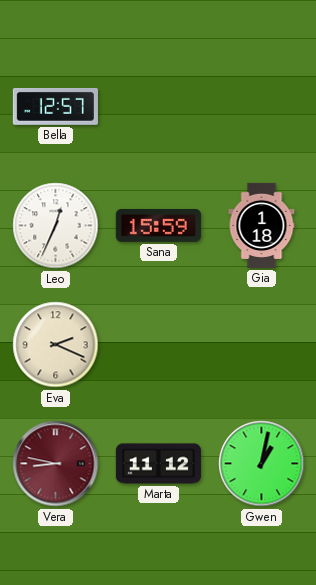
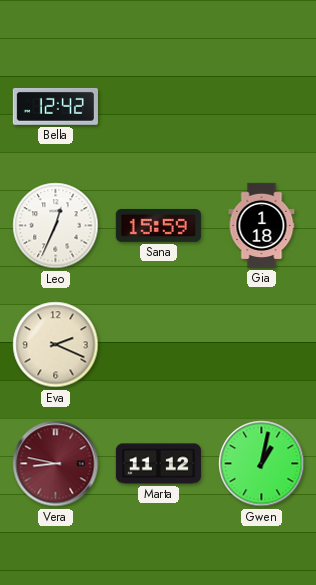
Bella: 12:57 -> 12:42 (55, 107)
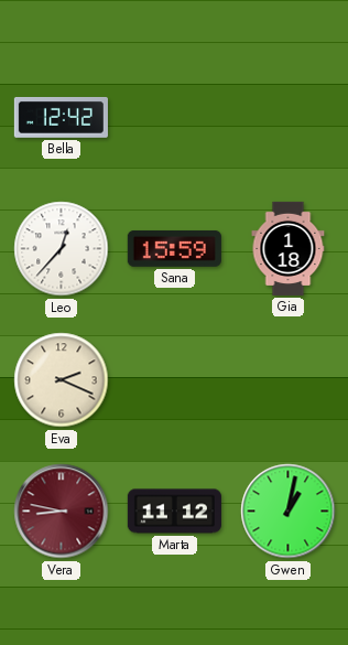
Leo: 12:34 -> 12:37 (62, 249)
